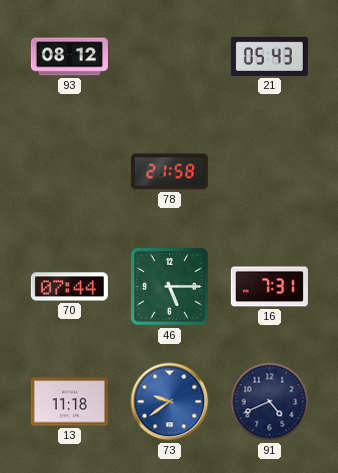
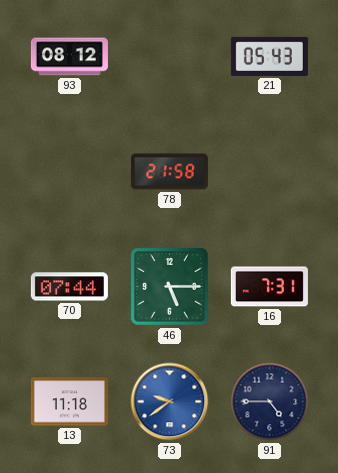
91: 4:41 -> 4:45 (270, 402)
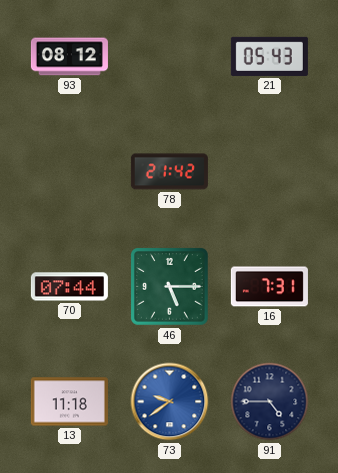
78: 21:58 -> 21:42 (169, 172)
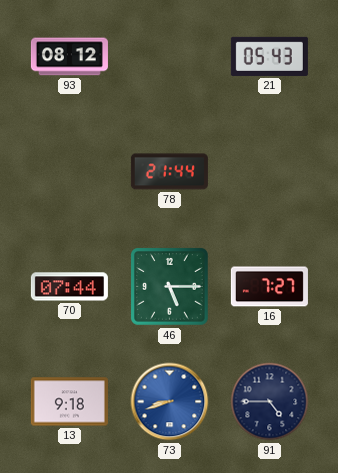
78: 21:42 -> 21:44 (169, 172)
16: 7:31 -> 7:27 (269, 287)
13: 11:18 -> 9:18 (69, 402)
73: 9:39 -> 8:42 (170, 402)
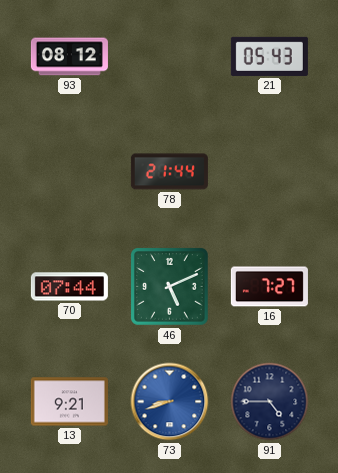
46: 5:15 -> 5:11 (170, 287)
13: 9:18 -> 9:21 (69, 402)
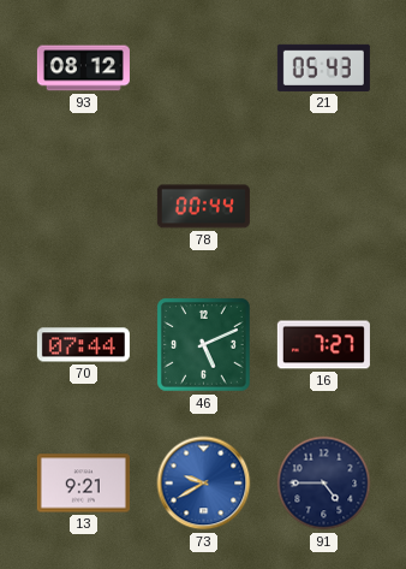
78: 21:44 -> 00:44 (203, 207)
73: 8:42 -> 9:40 (204, 484)
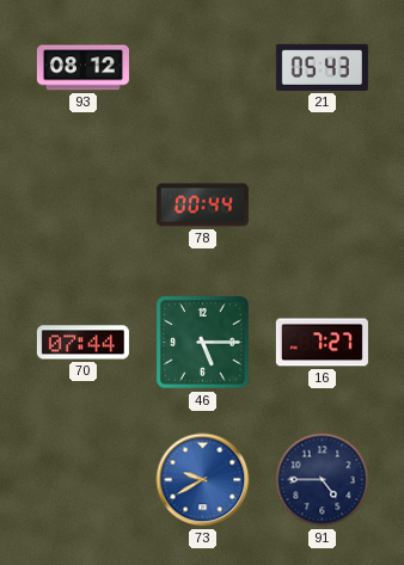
46: 5:11 -> 5:15 (203, 343)
13: 9:21 -> none (83, 484)
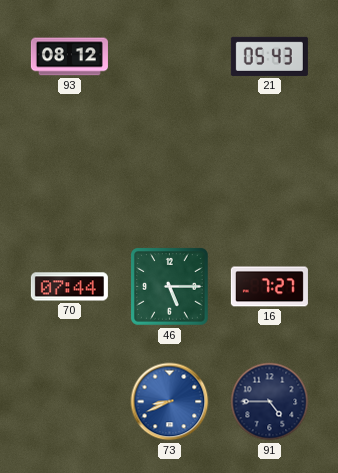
78: 00:44 -> none (202, 205)
73: 9:40 -> 8:41 (170, 402)
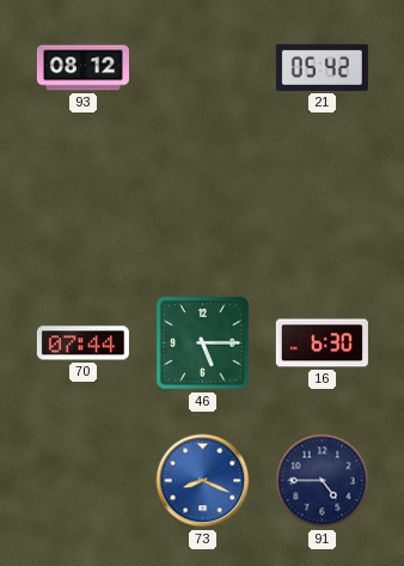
21: 05:43 -> 05:42 (322, 67)
16: 7:27 -> 6:30 (322, 343)
73: 8:41 -> 8:19 (203, 481)
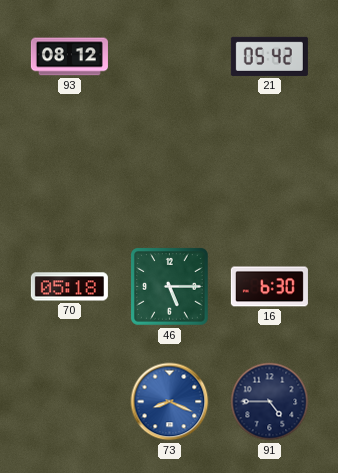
70: 07:44 -> 05:18 (69, 287)
